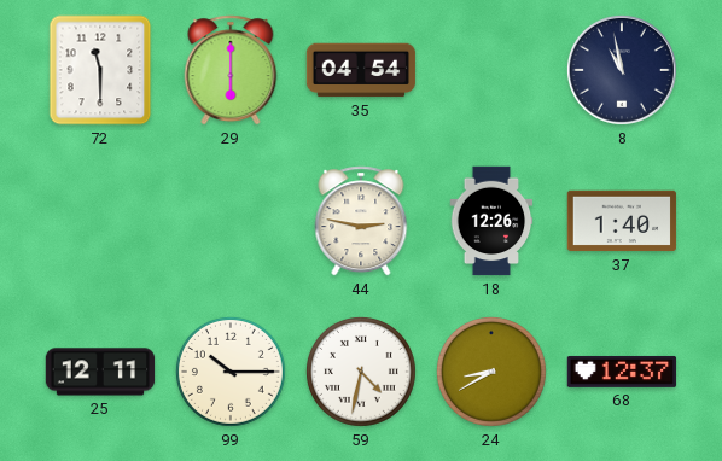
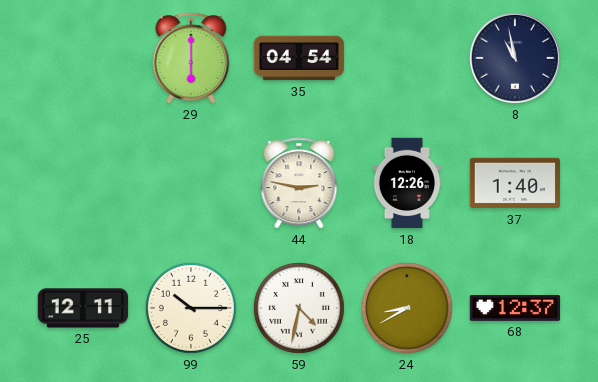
72: 11:30 -> none (100, 70)
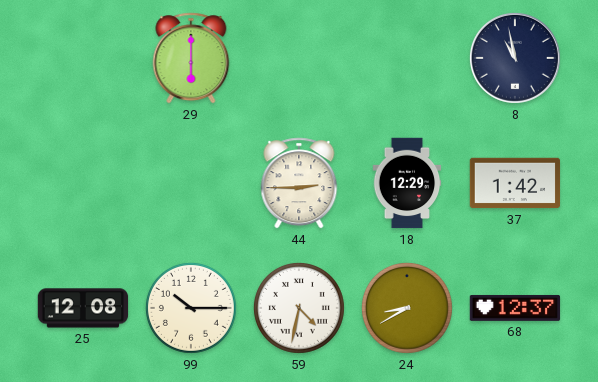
35: 04:54 -> none (299, 58)
44: 2:47 -> 2:45 (299, 183)
18: 12:26 -> 12:29 (407, 183)
37: 1:40 -> 1:42 (515, 183)
25: 12:11 -> 12:08 (83, 308)
